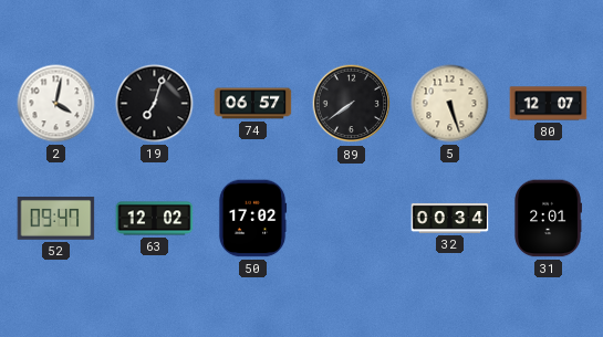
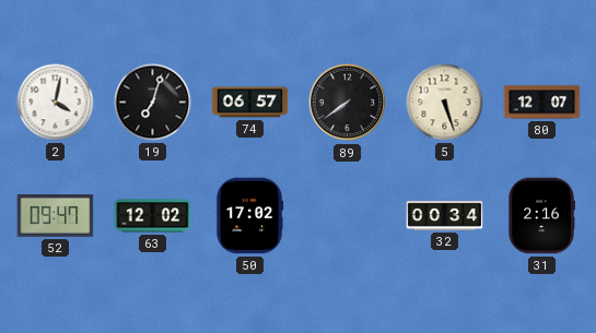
31: 2:01 -> 2:16 (541, 216)
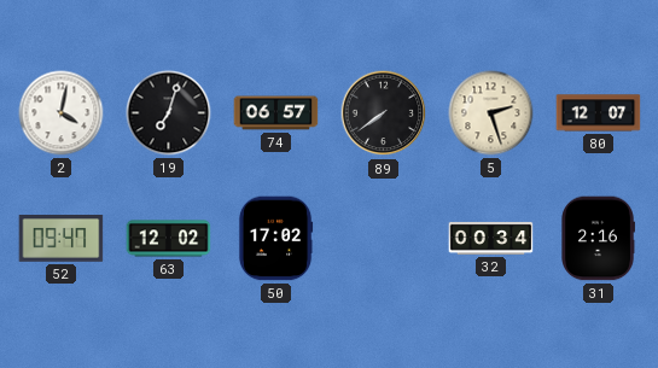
5: 5:27 -> 2:27 (491, 113)
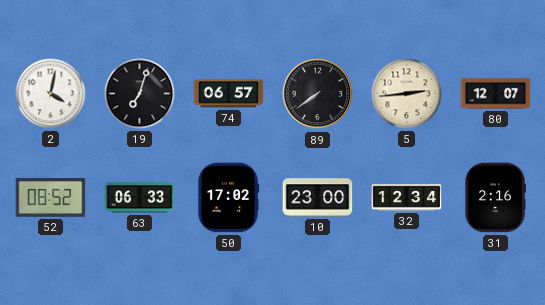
5: 2:27 -> 2:44 (407, 94)
52: 09:47 -> 08:52 (51, 198)
63: 12:02 -> 06:33 (140, 198)
10: none -> 23:00 (318, 198)
32: 00:34 -> 12:34 (407, 197)
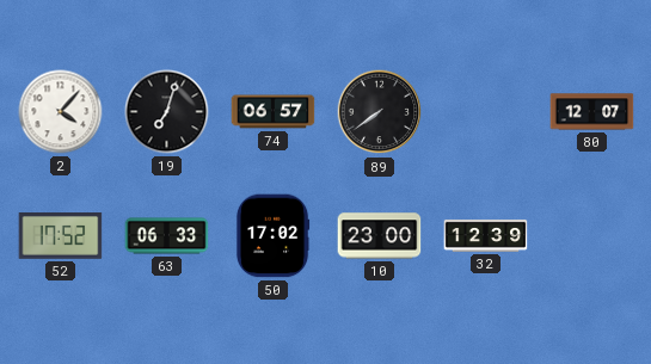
2: 4:02 -> 4:07 (61, 112)
5: 2:44 -> none (407, 94)
52: 08:52 -> 17:52 (61, 236)
32: 12:34 -> 12:39 (486, 235)
31: 2:16 -> none (495, 198)
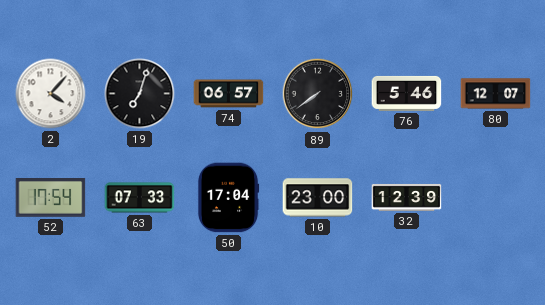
76: none -> 5:46 (407, 93)
52: 17:52 -> 17:54 (51, 198)
63: 06:33 -> 07:33 (140, 198)
50: 17:02 -> 17:04 (228, 198)
